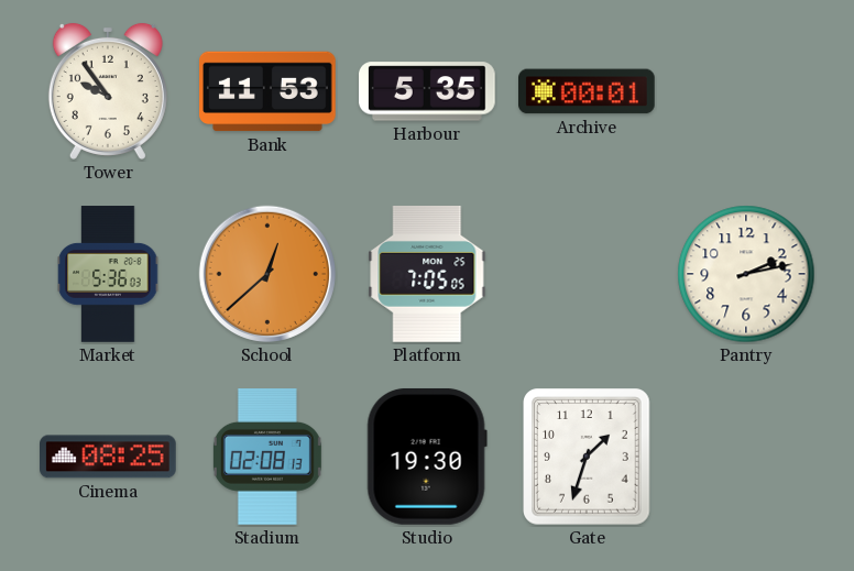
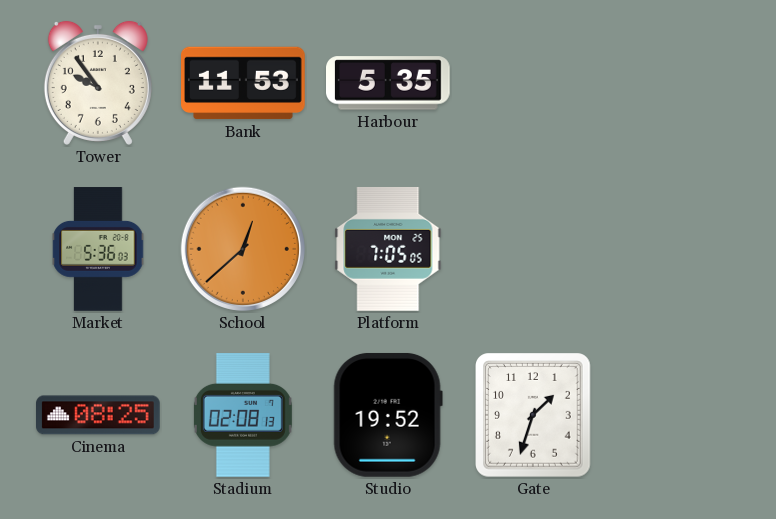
Archive: 00:01 -> none (588, 91)
Pantry: 2:13 -> none (746, 274)
Studio: 19:30 -> 19:52 (388, 415)
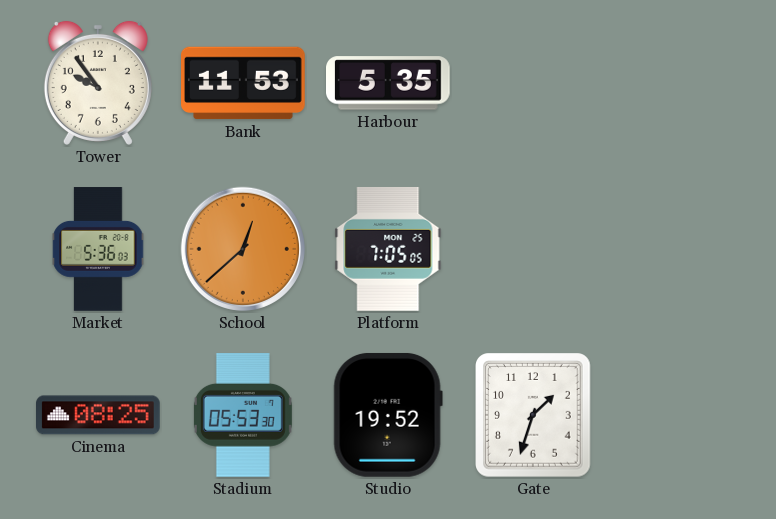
Stadium: 02:08 -> 05:53 (243, 416)
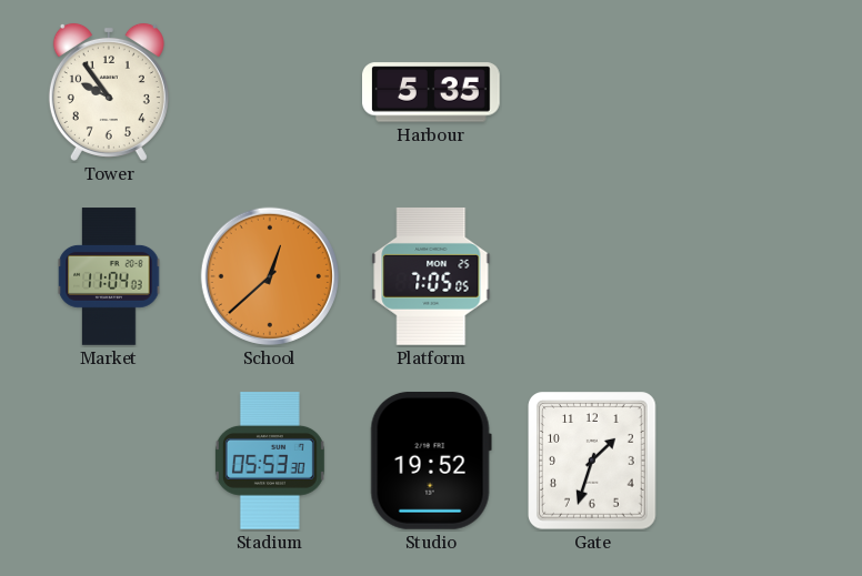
Bank: 11:53 -> none (244, 83)
Market: 5:36 -> 11:04 (109, 276)
Cinema: 08:25 -> none (99, 415)
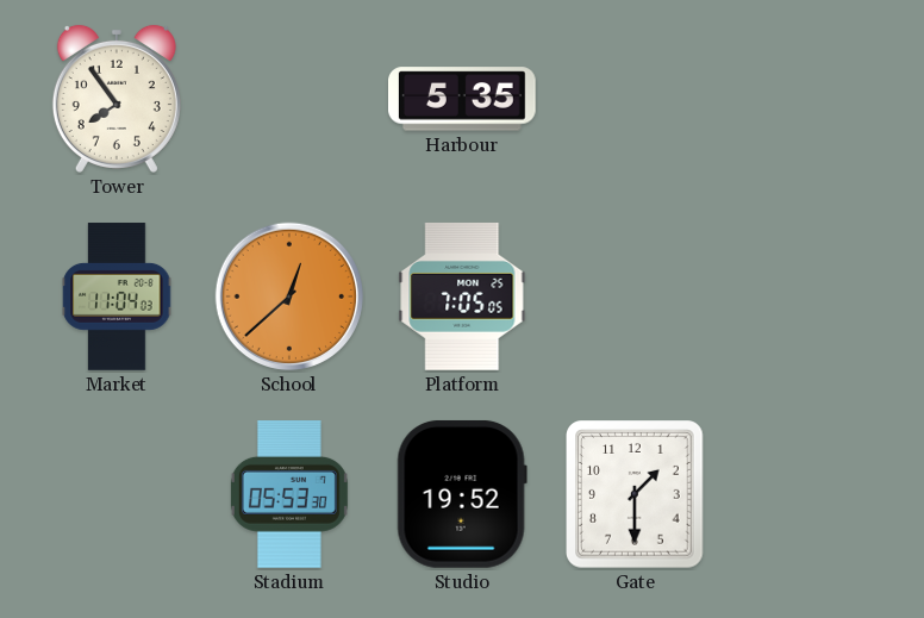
Tower: 9:54 -> 7:54 (117, 99)
Gate: 1:33 -> 1:30 (635, 494)
